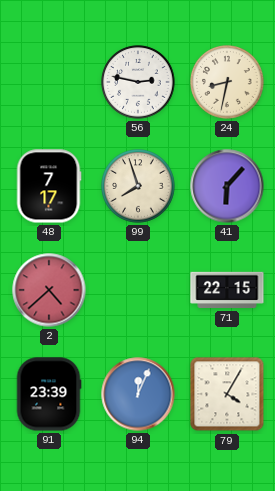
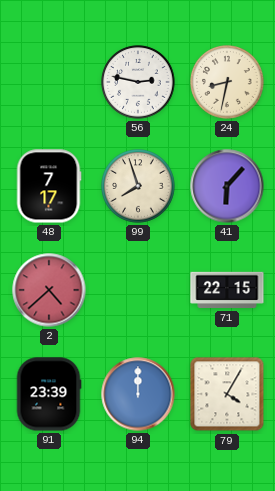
94: 12:04 -> 12:00 (138, 394)
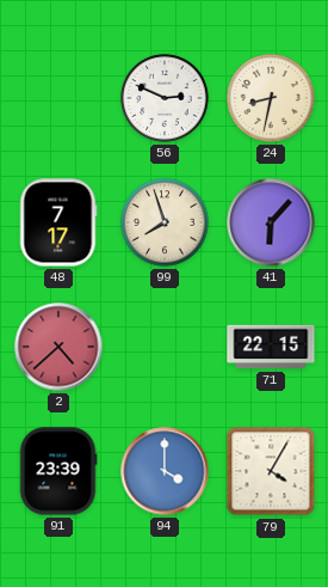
56: 2:47 -> 2:49 (165, 98)
94: 12:00 -> 4:00 (165, 471)
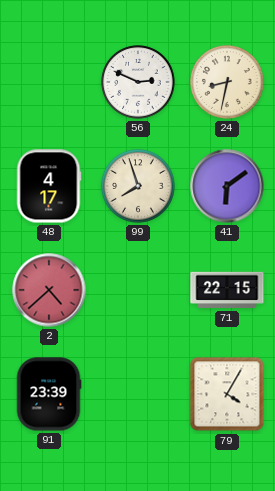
48: 7:17 -> 4:17 (49, 186)
41: 6:07 -> 6:09 (227, 186)
94: 4:00 -> none (165, 471)
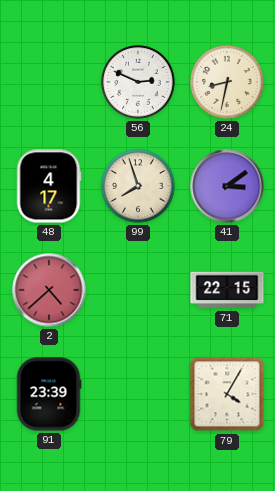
41: 6:09 -> 3:09 (227, 186)
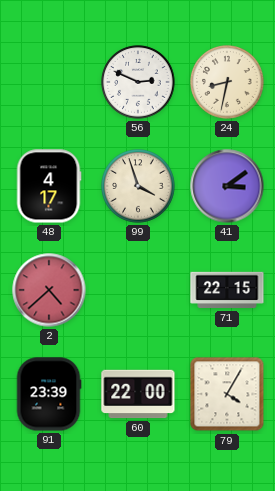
99: 7:57 -> 3:57 (138, 186)
60: none -> 22:00 (138, 394)
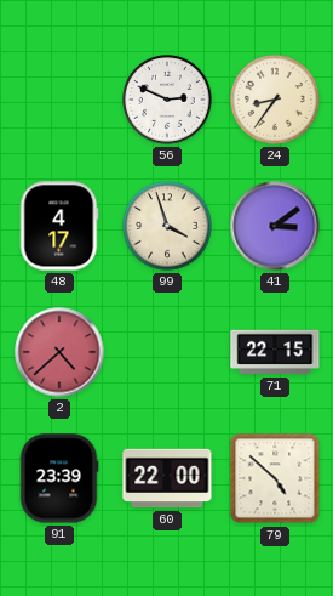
24: 8:32 -> 8:36 (275, 100)
79: 4:05 -> 4:52 (275, 478)
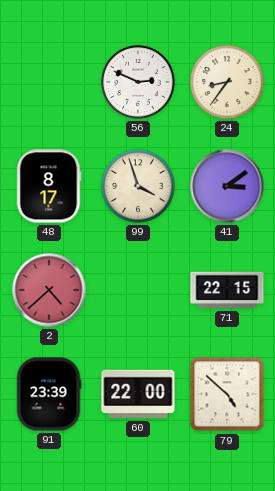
48: 4:17 -> 8:17 (49, 186)
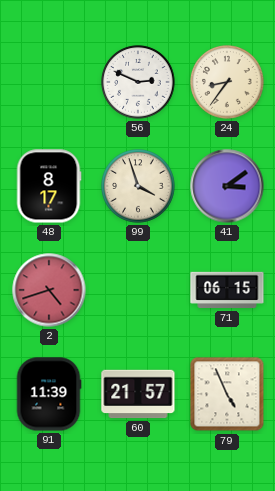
2: 4:38 -> 4:42 (49, 290)
71: 22:15 -> 06:15 (227, 290)
91: 23:39 -> 11:39 (49, 394)
60: 22:00 -> 21:57 (138, 394)
79: 4:52 -> 4:56 (227, 394)
